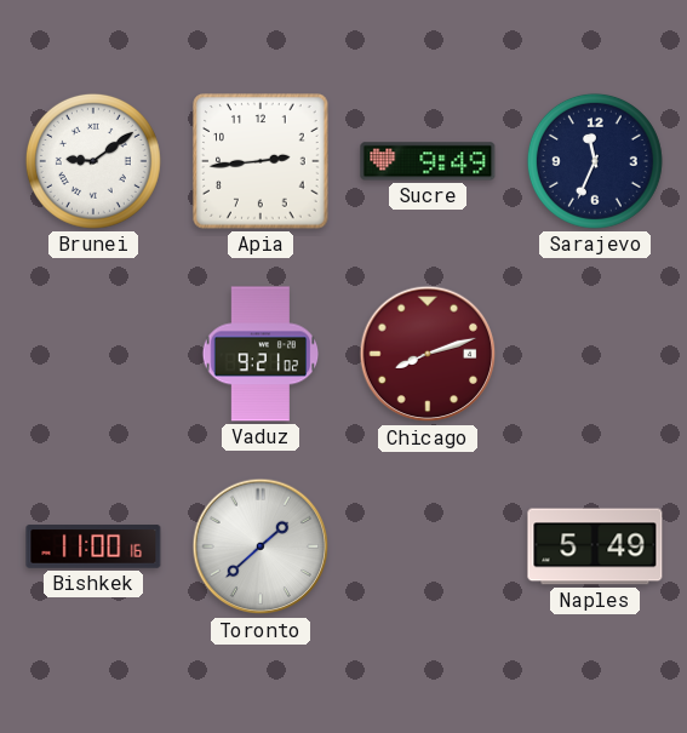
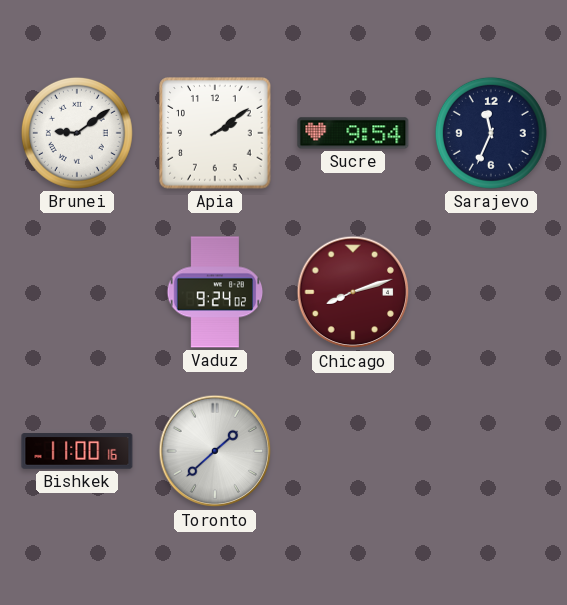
Apia: 2:44 -> 2:09 (215, 133)
Sucre: 9:49 -> 9:54 (353, 133)
Vaduz: 9:21 -> 9:24 (215, 292)
Naples: 5:49 -> none (595, 546)
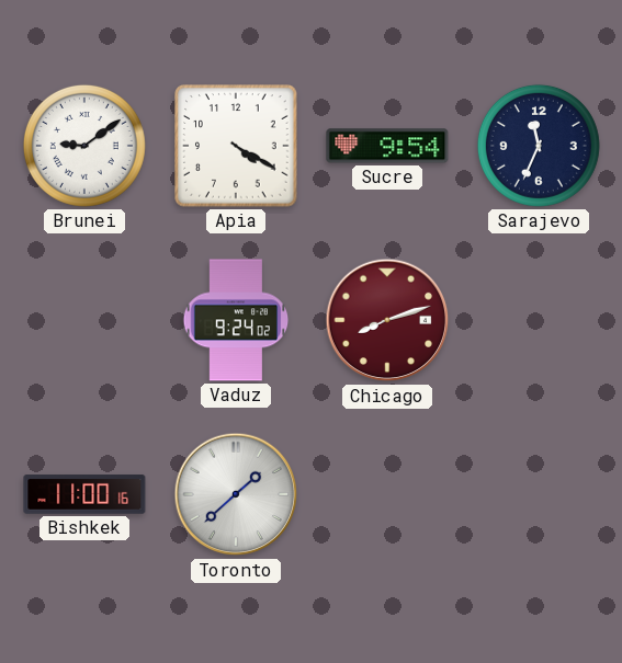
Apia: 2:09 -> 4:20 (236, 146)
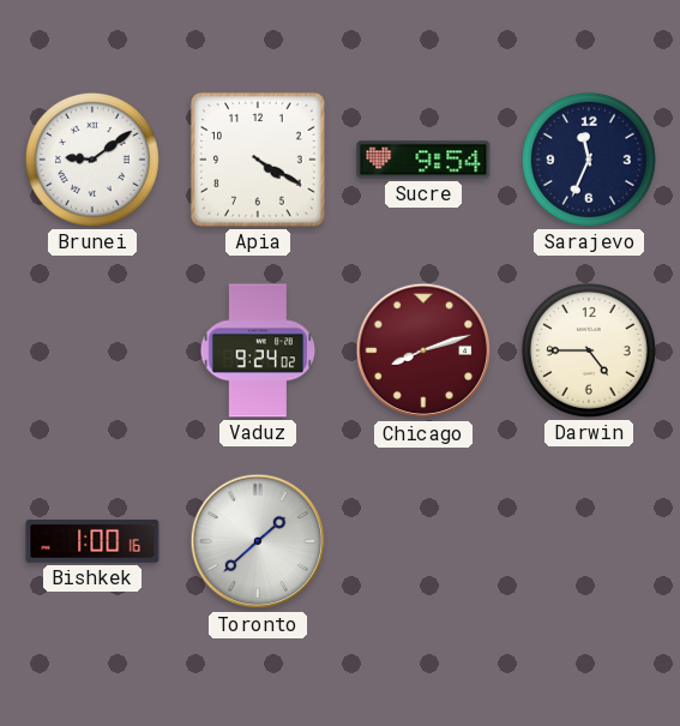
Darwin: none -> 4:45 (589, 350)
Bishkek: 11:00 -> 1:00 (92, 541)
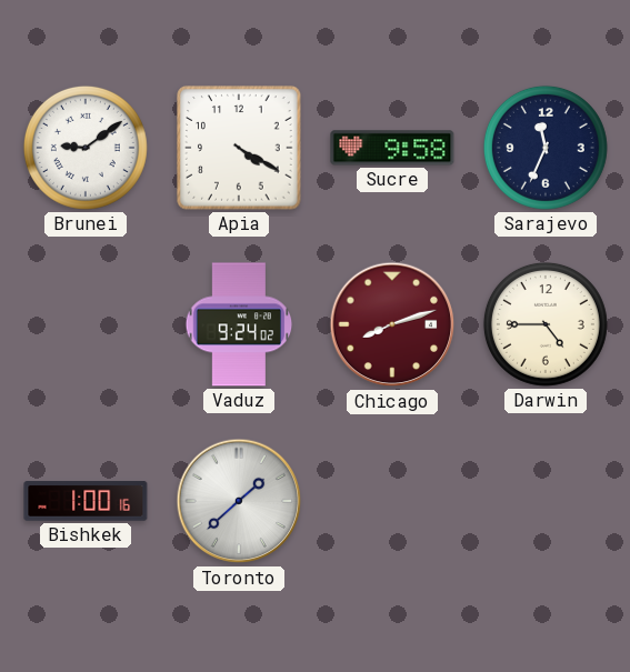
Sucre: 9:54 -> 9:58 (392, 148)
